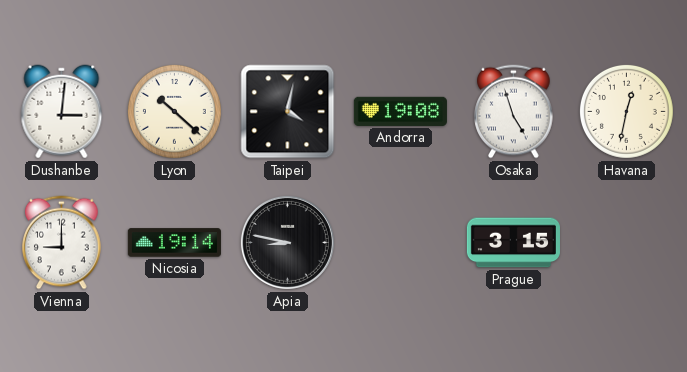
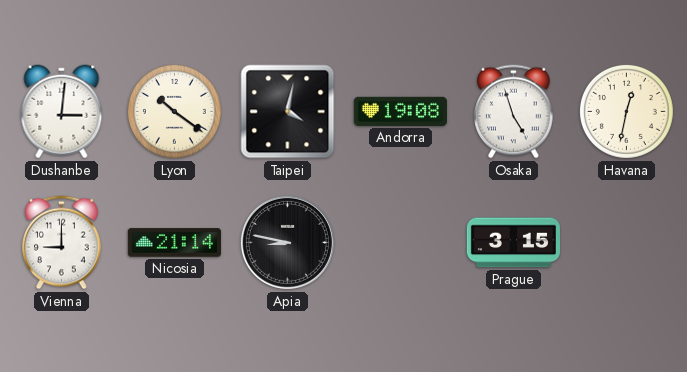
Lyon: 10:22 -> 10:21 (174, 111)
Nicosia: 19:14 -> 21:14 (174, 243)
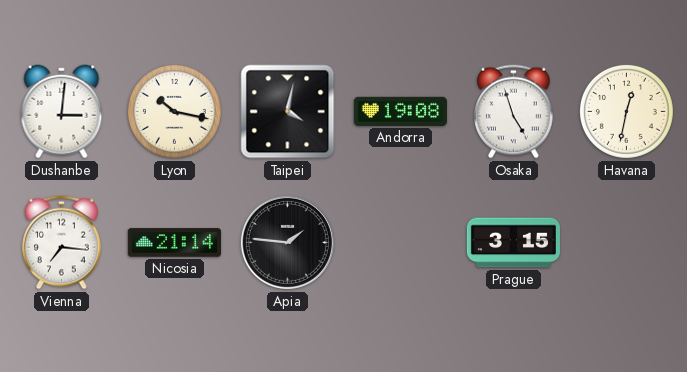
Lyon: 10:21 -> 10:17 (174, 111)
Vienna: 9:00 -> 7:16 (62, 243)
Apia: 8:47 -> 1:46 (287, 242)
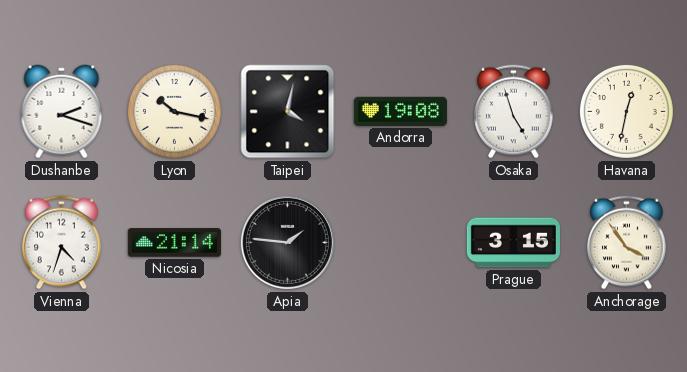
Dushanbe: 3:01 -> 2:18 (62, 112)
Vienna: 7:16 -> 4:33 (62, 243)
Anchorage: none -> 3:54 (627, 243)
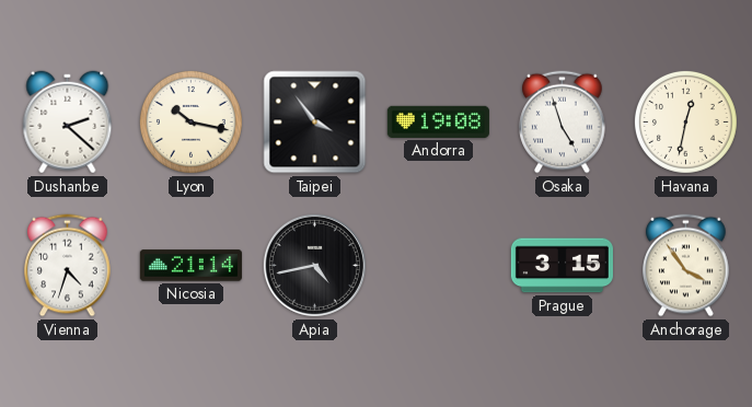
Dushanbe: 2:18 -> 2:22 (68, 123)
Taipei: 4:02 -> 3:54 (315, 123)
Apia: 1:46 -> 4:43 (314, 265)
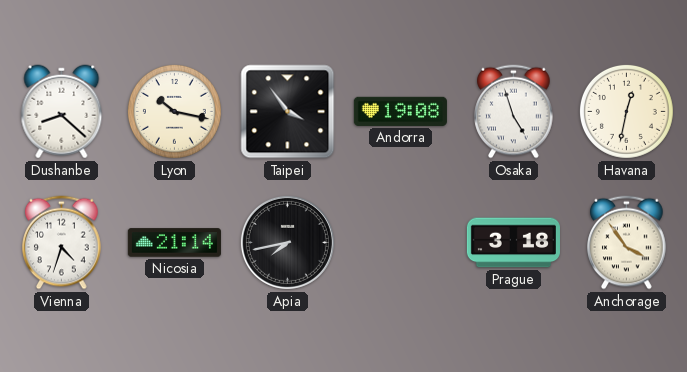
Dushanbe: 2:22 -> 8:22 (62, 112)
Apia: 4:43 -> 7:43 (287, 242)
Prague: 3:15 -> 3:18 (513, 243)
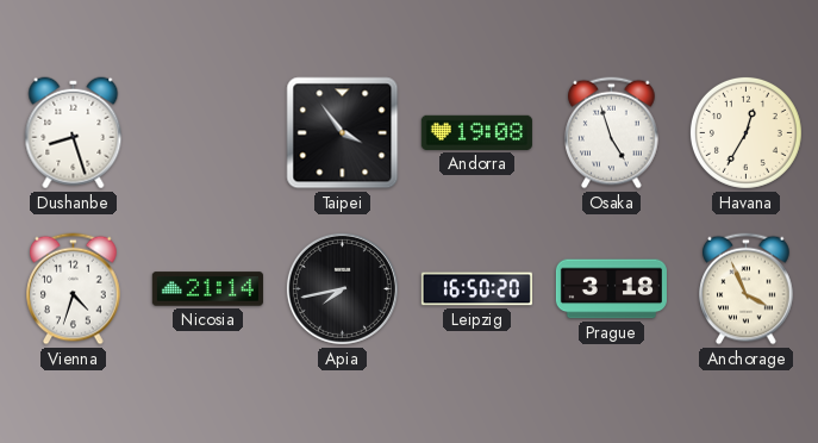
Dushanbe: 8:22 -> 8:27 (74, 133)
Lyon: 10:17 -> none (174, 111)
Havana: 12:32 -> 12:35 (745, 132)
Leipzig: none -> 16:50 (476, 289)
Anchorage: 3:54 -> 3:56 (747, 289)
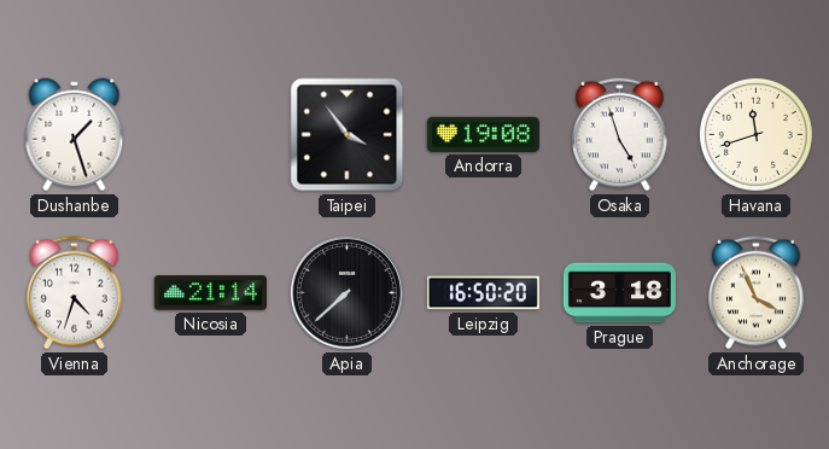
Dushanbe: 8:27 -> 1:27 (75, 135)
Havana: 12:35 -> 11:42 (755, 134)
Apia: 7:43 -> 7:38 (346, 292)
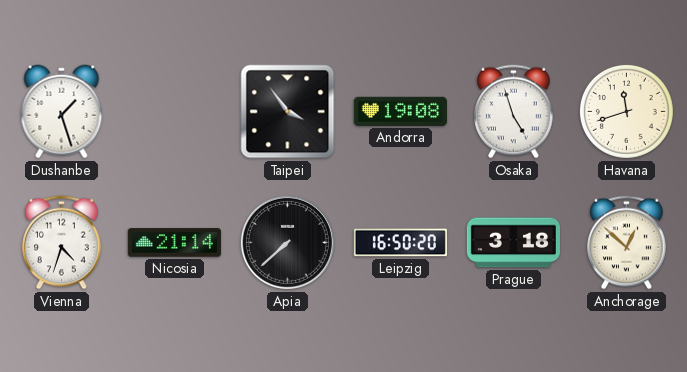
Anchorage: 3:56 -> 12:52 (627, 243)
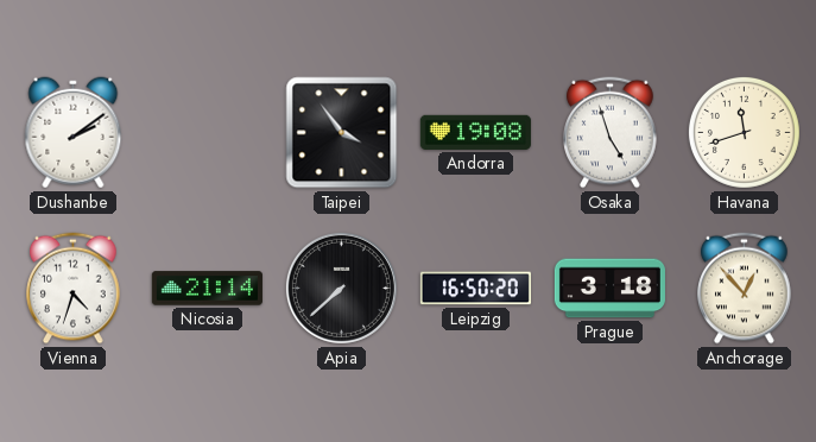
Dushanbe: 1:27 -> 2:09 (74, 133)
Anchorage: 12:52 -> 12:53 (745, 289)
